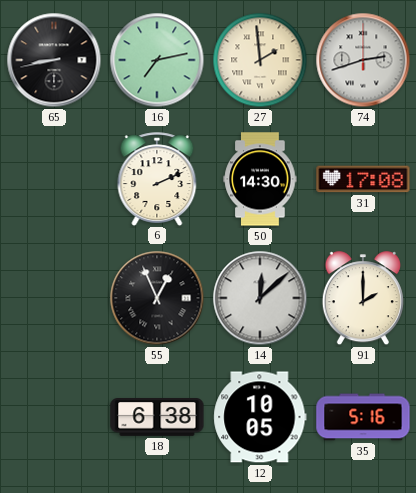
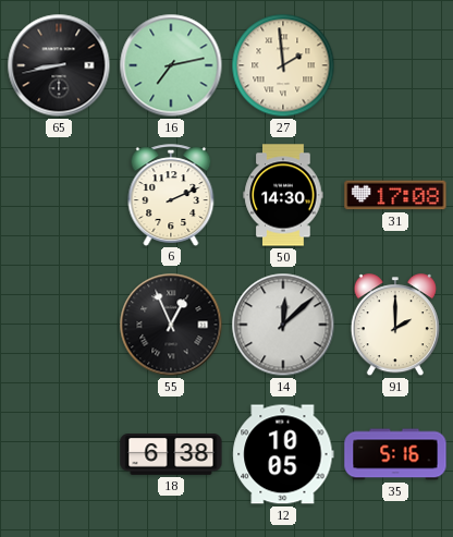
74: 2:42 -> none (363, 60)
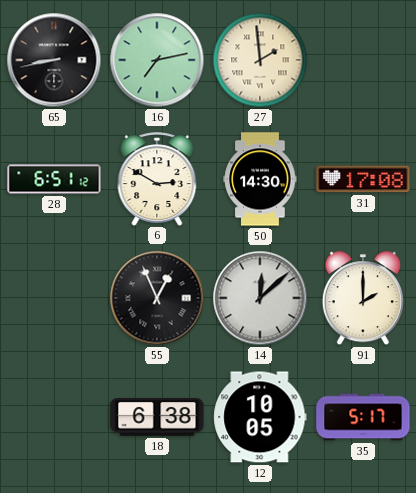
28: none -> 6:51 (54, 179)
6: 2:11 -> 2:50 (157, 179)
35: 5:16 -> 5:17 (363, 417)
